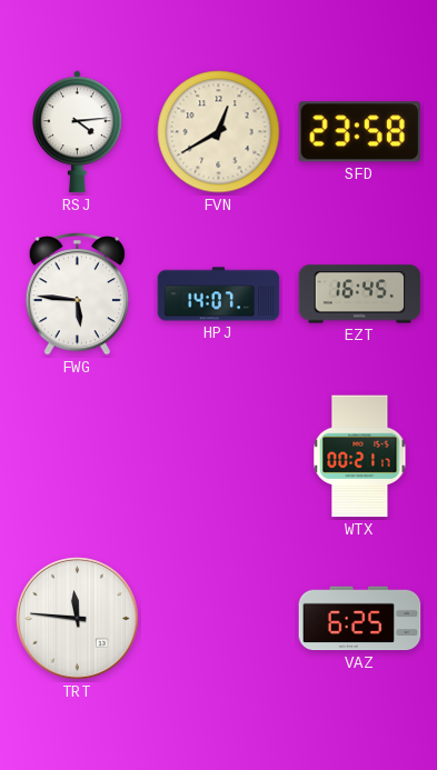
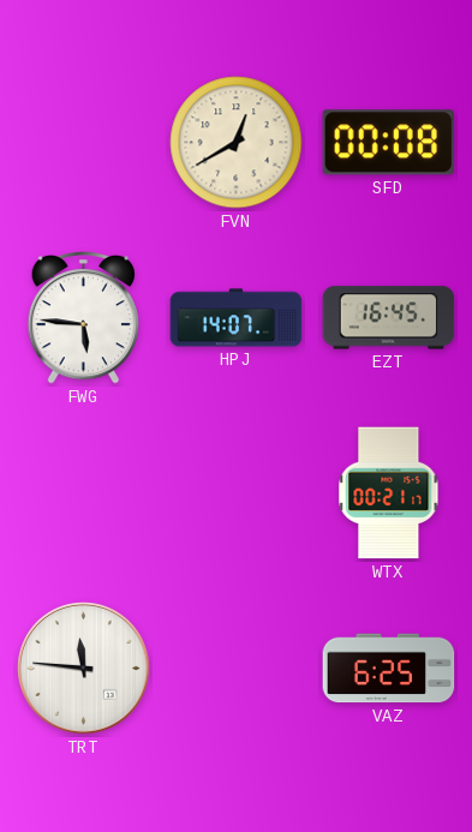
RSJ: 4:14 -> none (78, 132)
SFD: 23:58 -> 00:08 (389, 143)
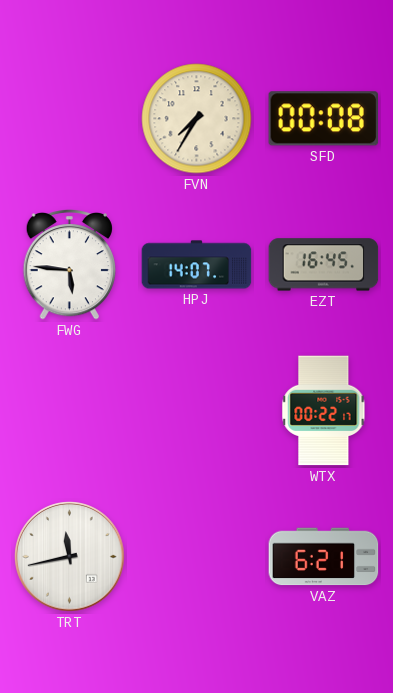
FVN: 12:40 -> 7:35 (197, 119)
WTX: 00:21 -> 00:22 (324, 411)
TRT: 11:46 -> 11:43 (70, 557)
VAZ: 6:25 -> 6:21 (324, 557)
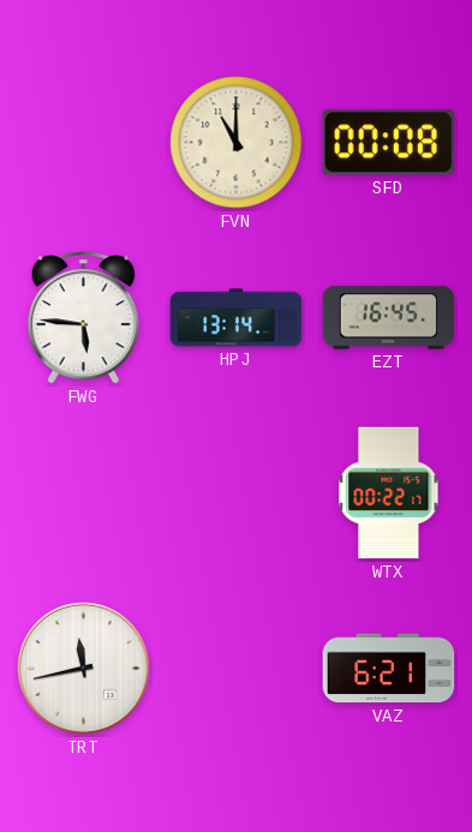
FVN: 7:35 -> 11:00 (237, 143)
HPJ: 14:07 -> 13:14 (237, 318)
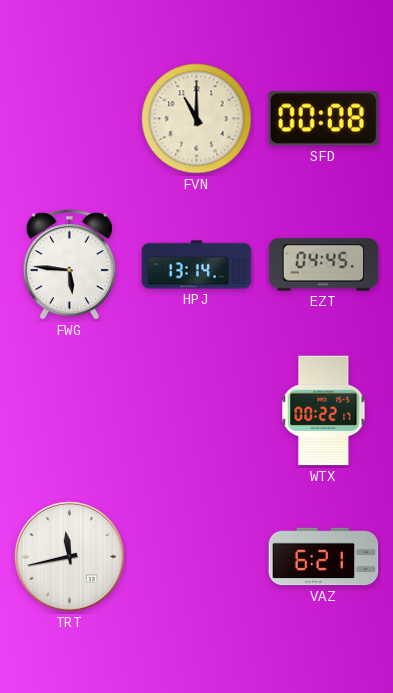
EZT: 16:45 -> 04:45 (324, 265)
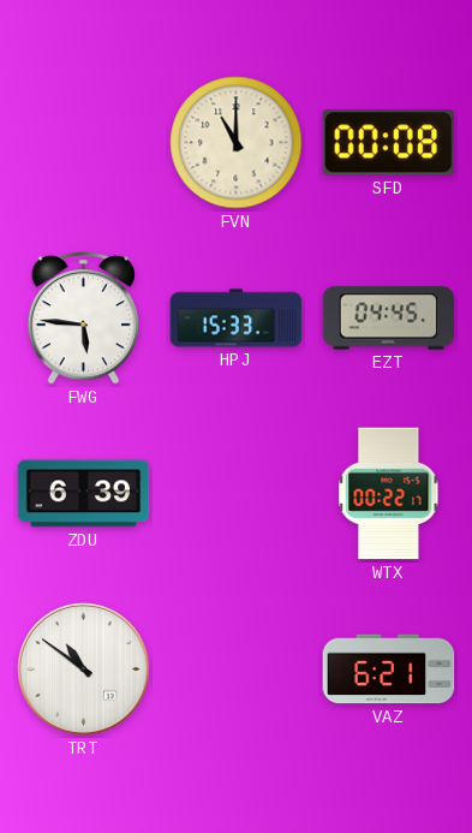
HPJ: 13:14 -> 15:33 (237, 319)
ZDU: none -> 6:39 (84, 494)
TRT: 11:43 -> 10:51 (84, 670)
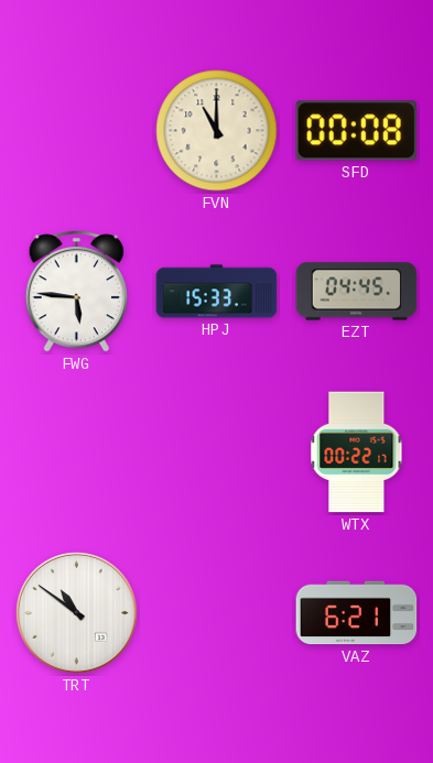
ZDU: 6:39 -> none (84, 494)
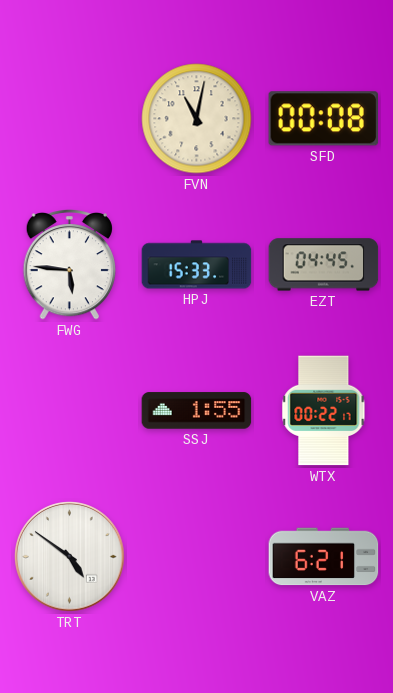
FVN: 11:00 -> 11:02 (197, 119)
SSJ: none -> 1:55 (197, 411)
TRT: 10:51 -> 4:51 (70, 557)
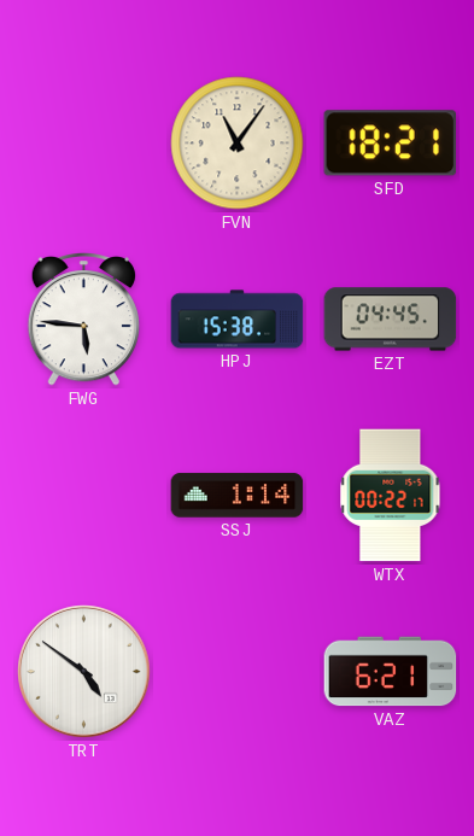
FVN: 11:02 -> 11:06 (238, 144)
SFD: 00:08 -> 18:21 (391, 144)
HPJ: 15:33 -> 15:38 (238, 320)
SSJ: 1:55 -> 1:14 (238, 496)
